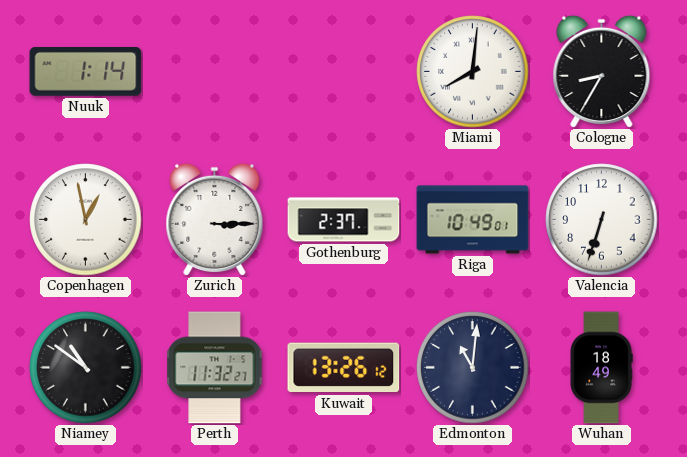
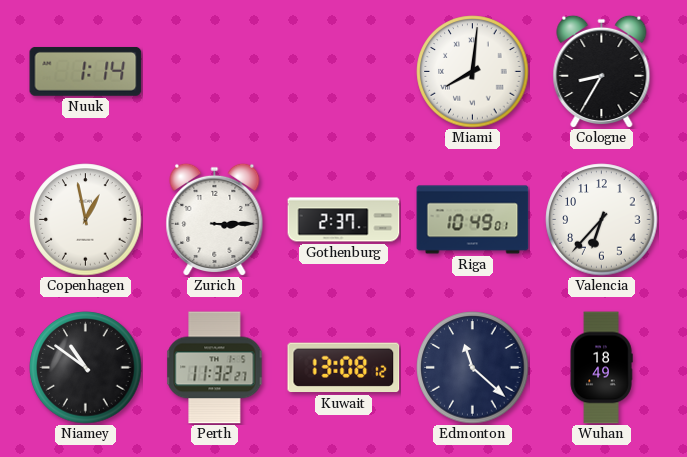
Valencia: 6:33 -> 6:37 (602, 220)
Kuwait: 13:26 -> 13:08 (344, 368)
Edmonton: 11:01 -> 11:22 (473, 368)
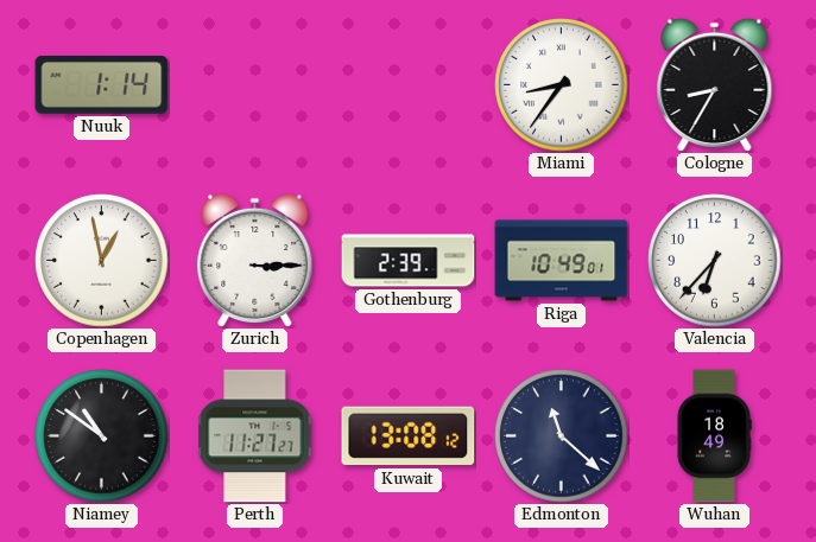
Miami: 8:01 -> 8:36 (562, 85)
Gothenburg: 2:37 -> 2:39 (409, 261)
Perth: 11:32 -> 11:27 (255, 436)
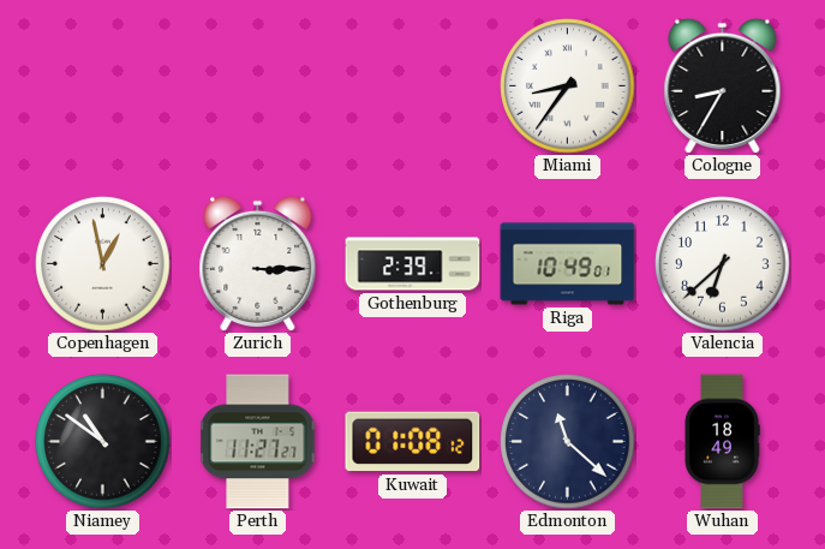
Nuuk: 1:14 -> none (102, 84)
Valencia: 6:37 -> 6:38 (723, 264)
Kuwait: 13:08 -> 01:08 (413, 442)
